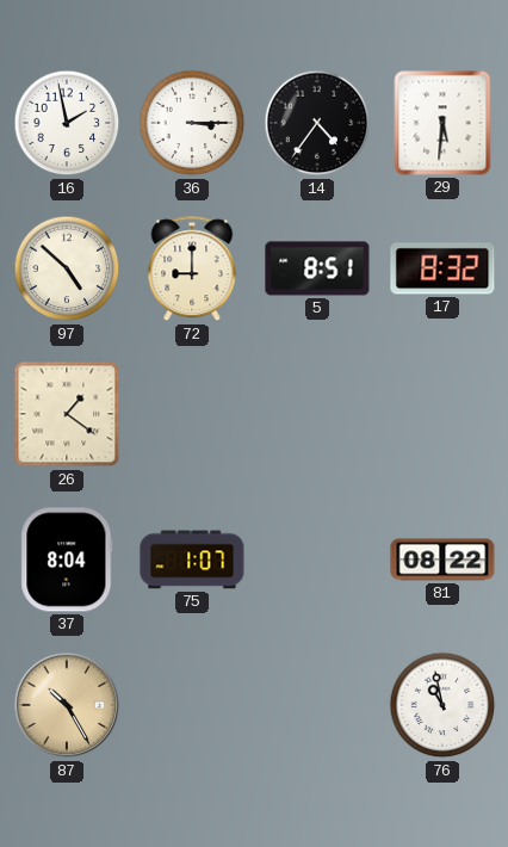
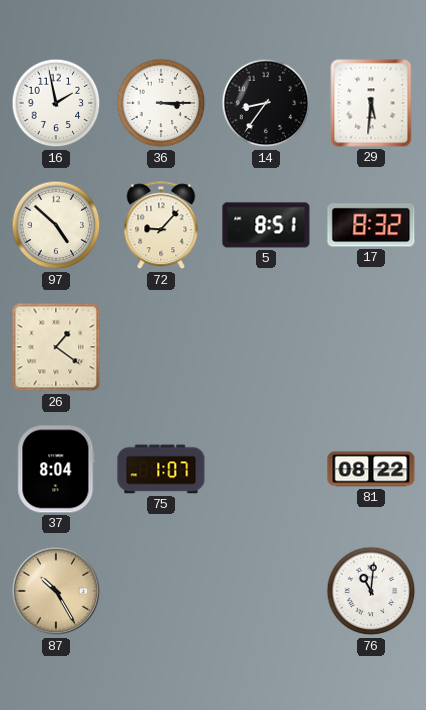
14: 4:36 -> 8:36 (266, 103)
72: 9:00 -> 9:07 (161, 226)
76: 10:58 -> 11:01 (371, 591)
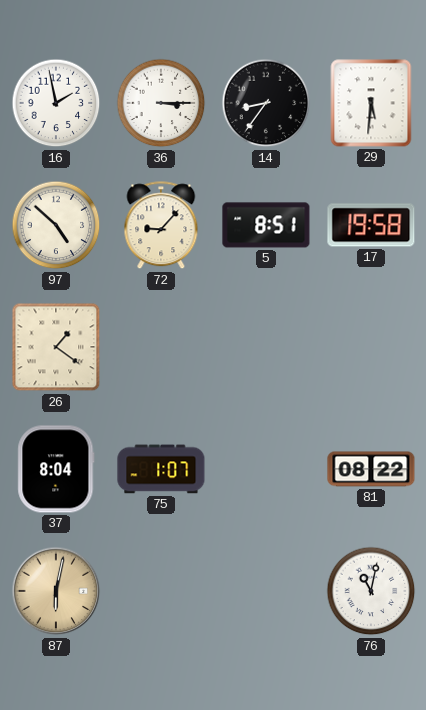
17: 8:32 -> 19:58 (371, 225)
87: 10:25 -> 6:02 (56, 591)
76: 11:01 -> 11:02 (371, 591)
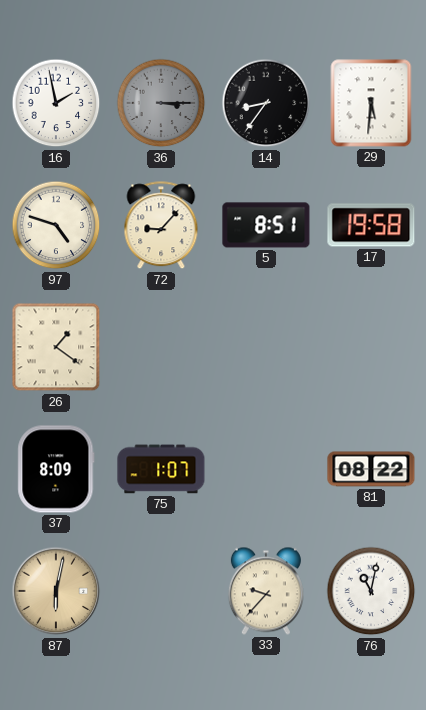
36 dial: white -> grey (161, 103)
97: 4:52 -> 4:48 (56, 225)
37: 8:04 -> 8:09 (56, 469)
33: none -> 9:37 (266, 591)
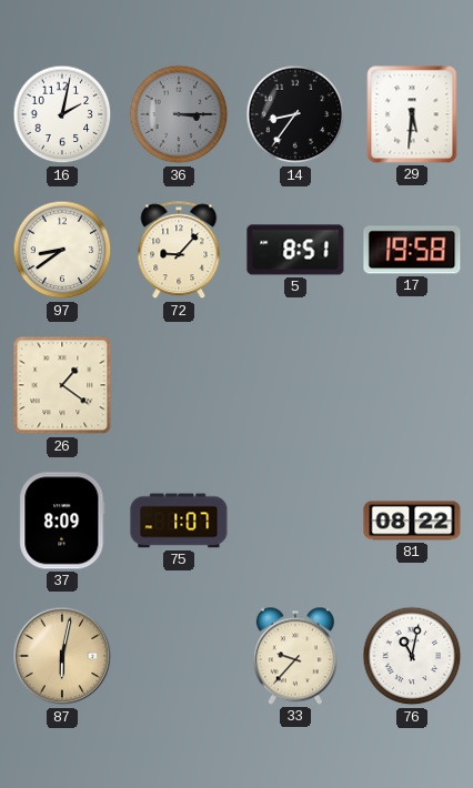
16: 1:58 -> 2:02 (62, 114)
97: 4:48 -> 8:39 (62, 250)
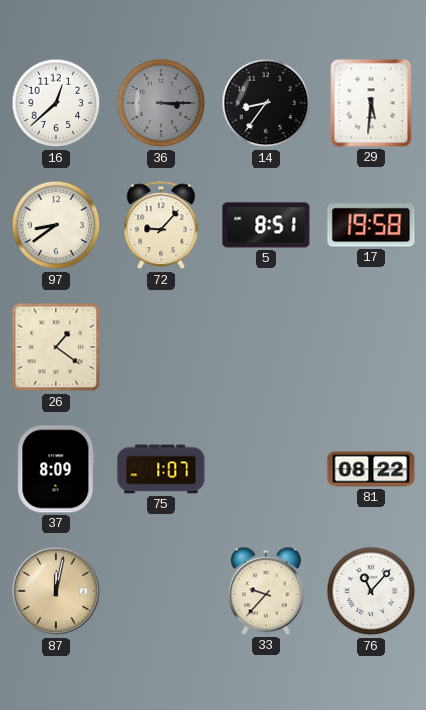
16: 2:02 -> 12:38 (56, 103)
87: 6:02 -> 12:02 (56, 591)
76: 11:02 -> 11:07 (371, 591)
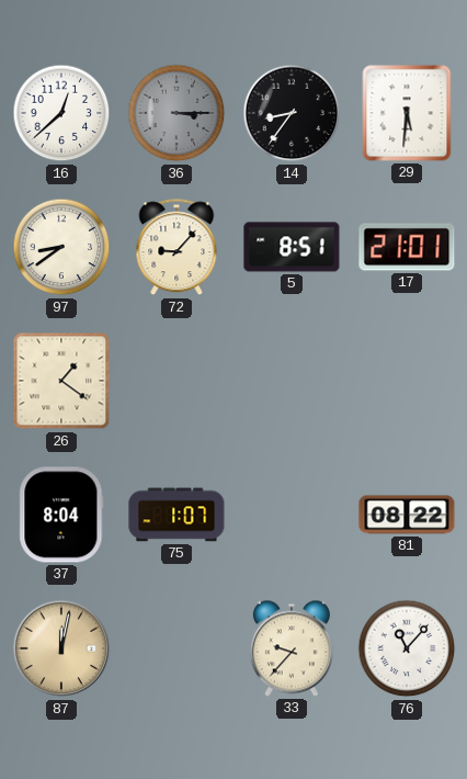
17: 19:58 -> 21:01 (407, 247)
37: 8:09 -> 8:04 (61, 515)
